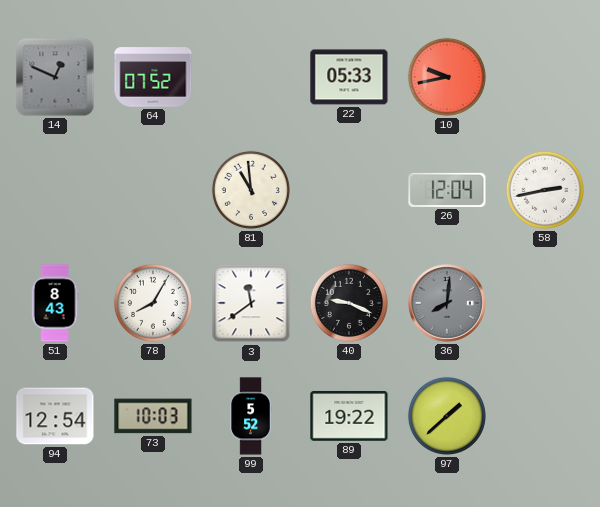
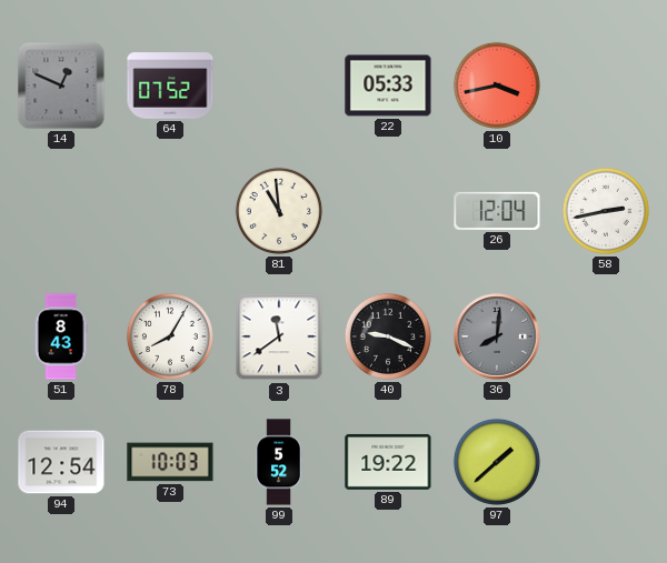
10: 9:43 -> 3:43 (497, 86)
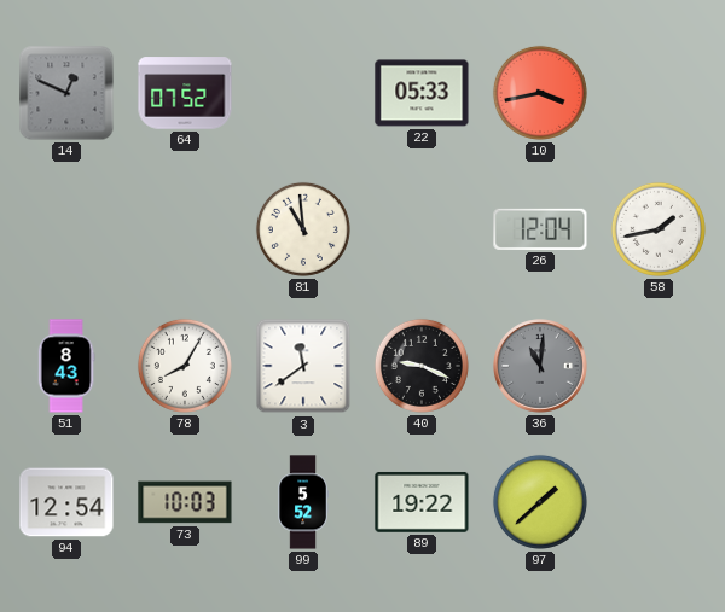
58: 2:43 -> 1:43 (659, 229)
36: 8:01 -> 11:01 (540, 366)
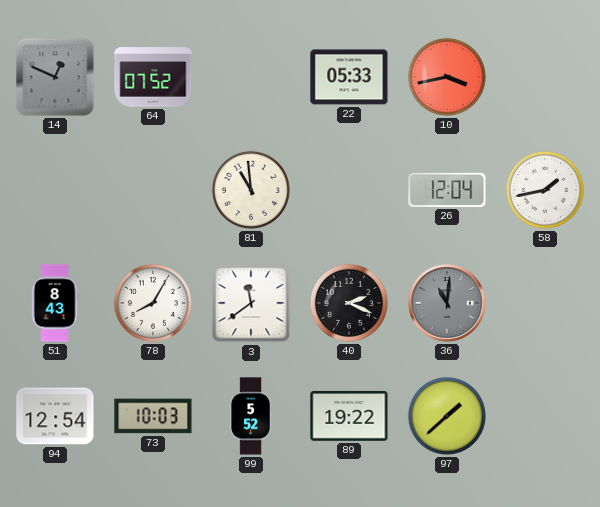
40: 9:19 -> 2:19 (349, 303)
